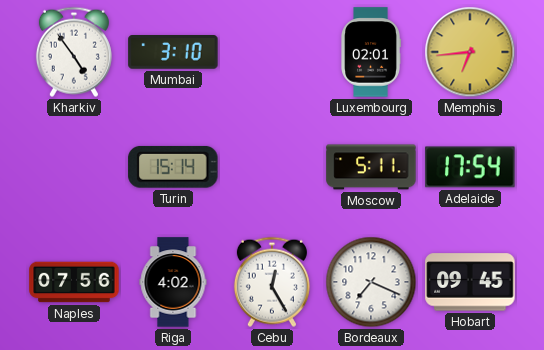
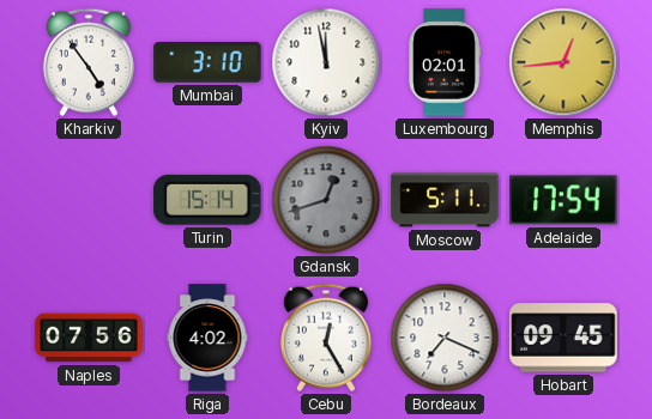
Kyiv: none -> 11:58 (326, 62)
Memphis: 6:44 -> 12:44 (563, 62)
Gdansk: none -> 12:42 (326, 200)
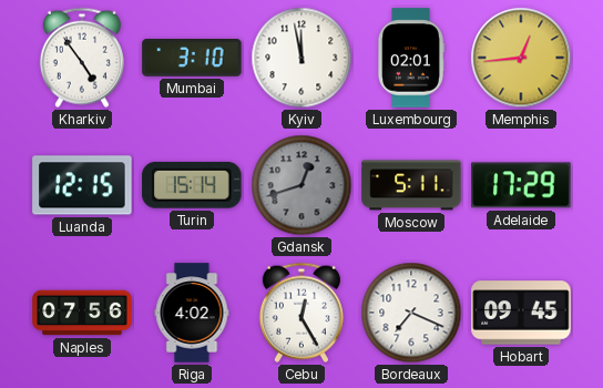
Luanda: none -> 12:15 (82, 185)
Adelaide: 17:54 -> 17:29 (521, 185)
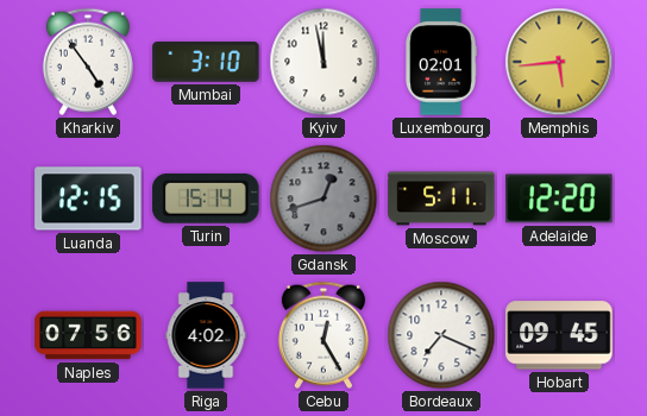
Memphis: 12:44 -> 5:44 (559, 62)
Adelaide: 17:29 -> 12:20 (559, 198)
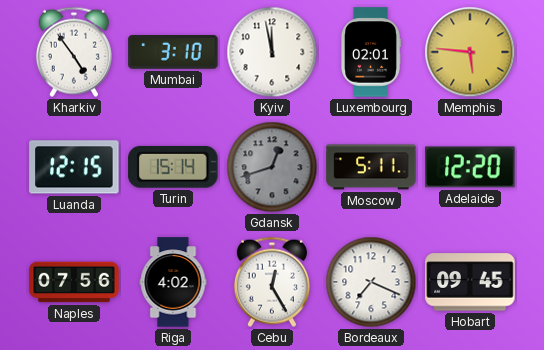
Memphis: 5:44 -> 5:46 (470, 52)
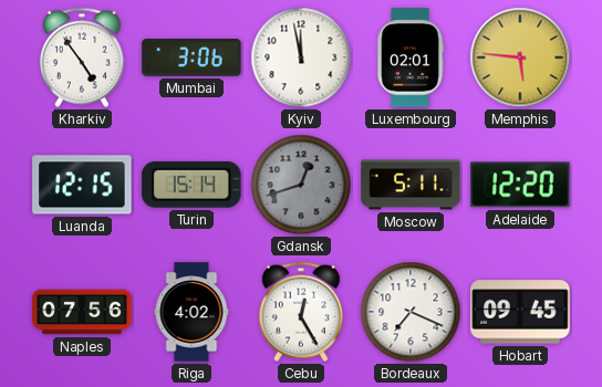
Mumbai: 3:10 -> 3:06 (191, 59)
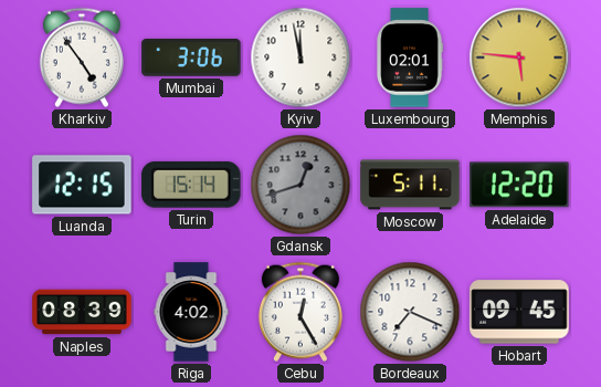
Naples: 07:56 -> 08:39 (82, 312)
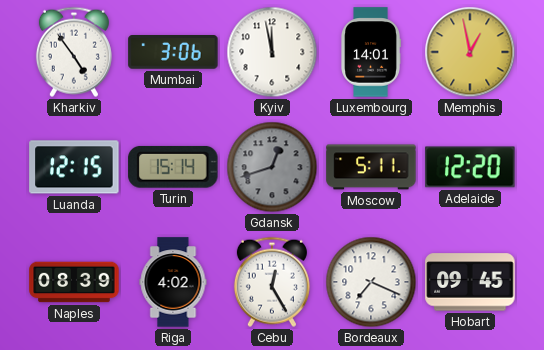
Luxembourg: 02:01 -> 14:01 (371, 52)
Memphis: 5:46 -> 12:58 (470, 52)
